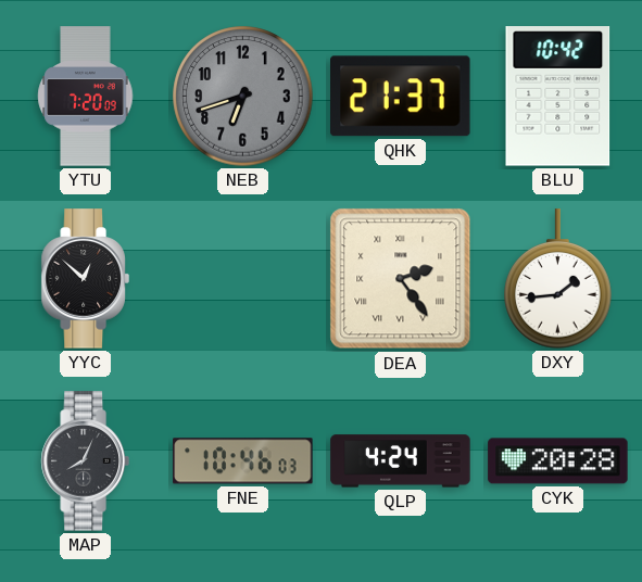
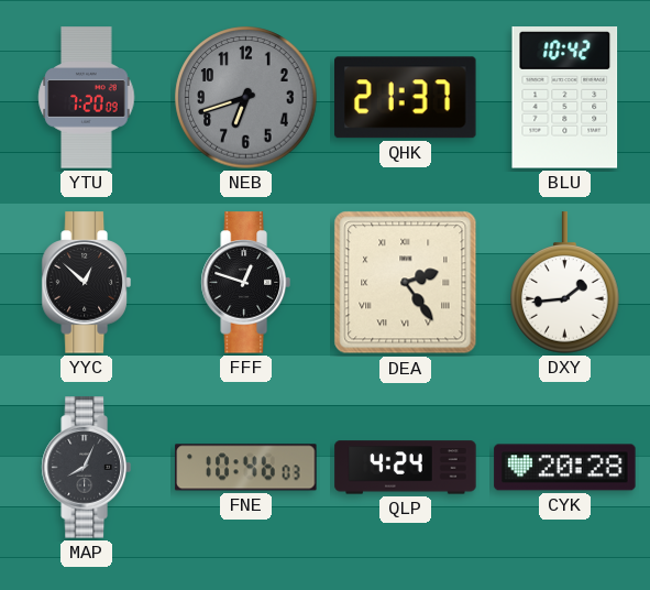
FFF: none -> 12:48 (245, 283)
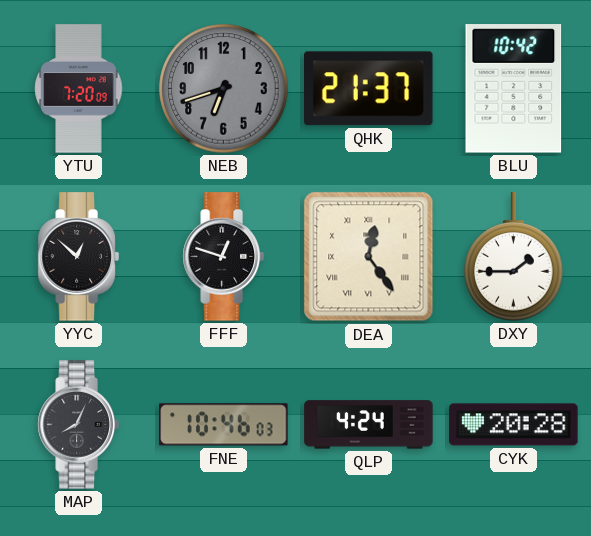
DEA: 2:24 -> 12:24 (369, 257)
DXY: 1:44 -> 1:45 (514, 257)
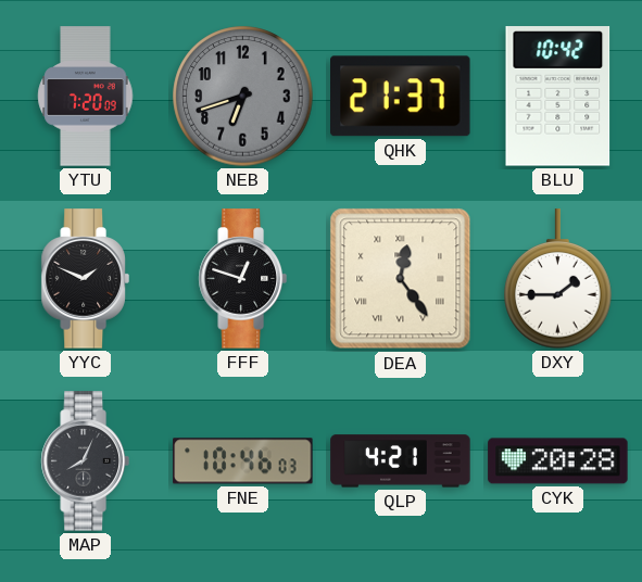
YYC: 12:52 -> 1:49 (85, 279)
QLP: 4:24 -> 4:21 (401, 461)
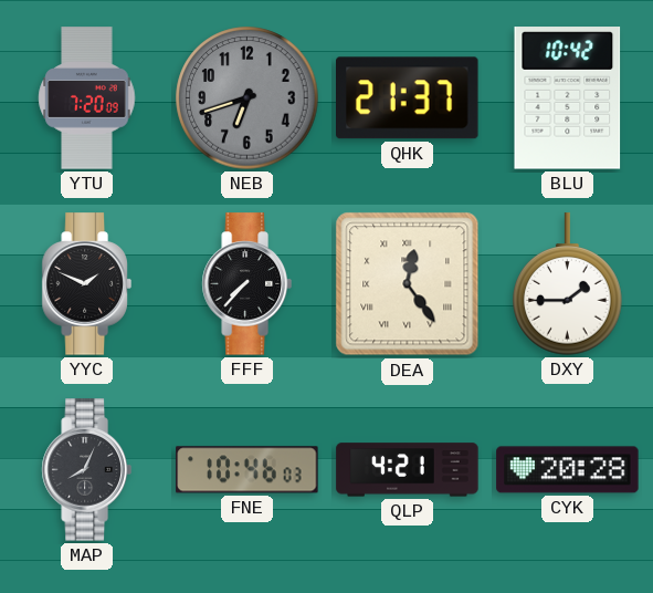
FFF: 12:48 -> 7:37 (246, 284)
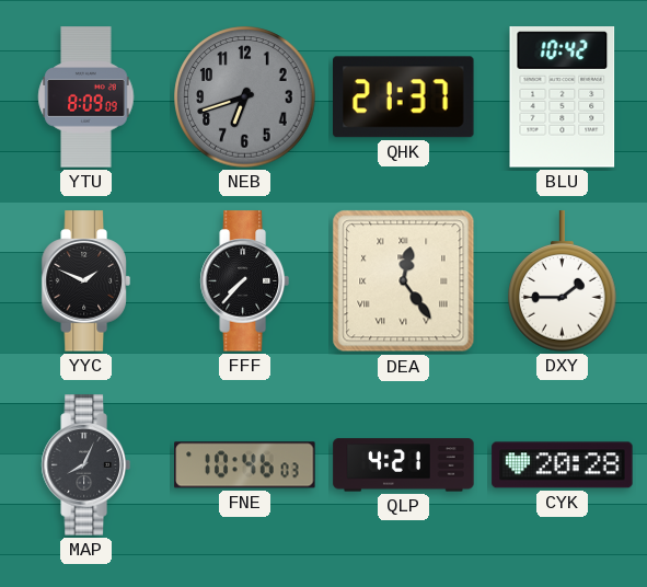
YTU: 7:20 -> 8:09 (86, 97)
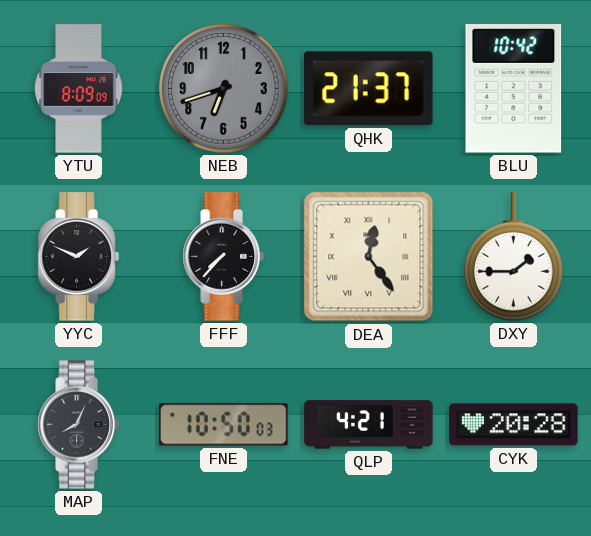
FNE: 10:46 -> 10:50 (224, 425)
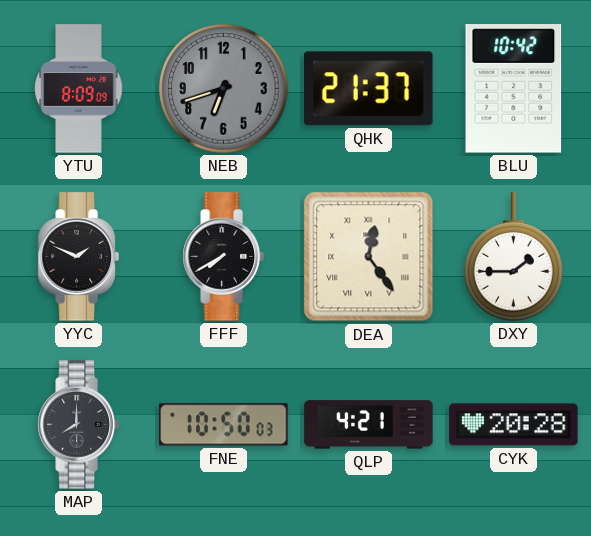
FFF: 7:37 -> 7:40 (223, 257)
MAP: 8:04 -> 8:00 (78, 425)
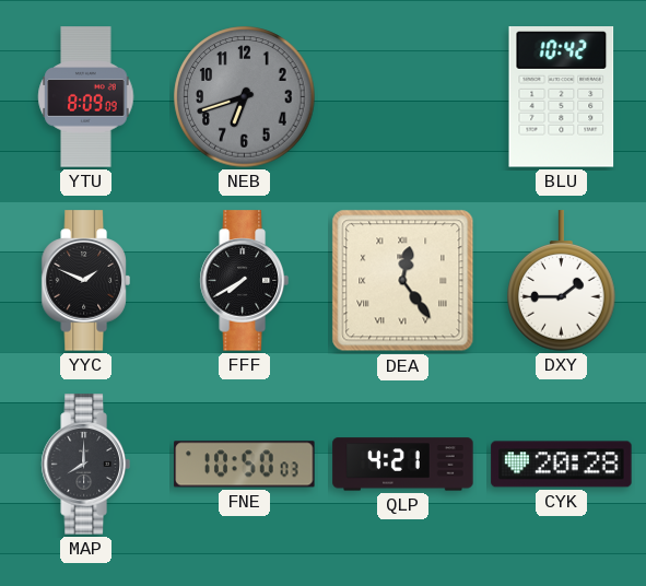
QHK: 21:37 -> none (369, 89)
